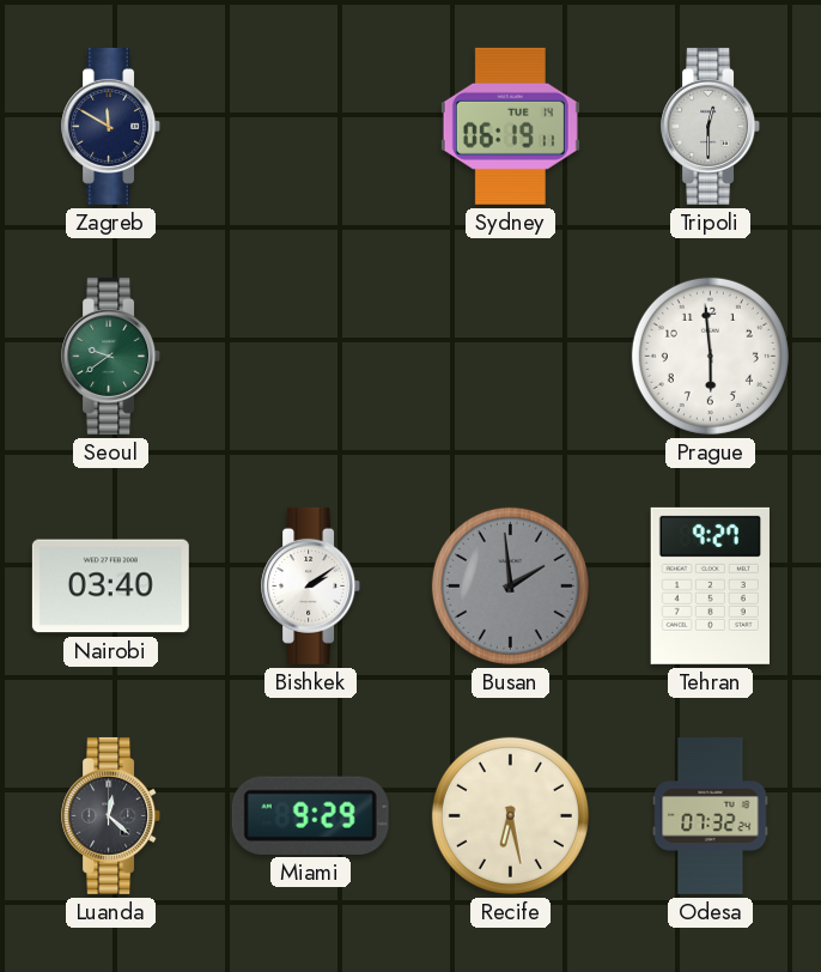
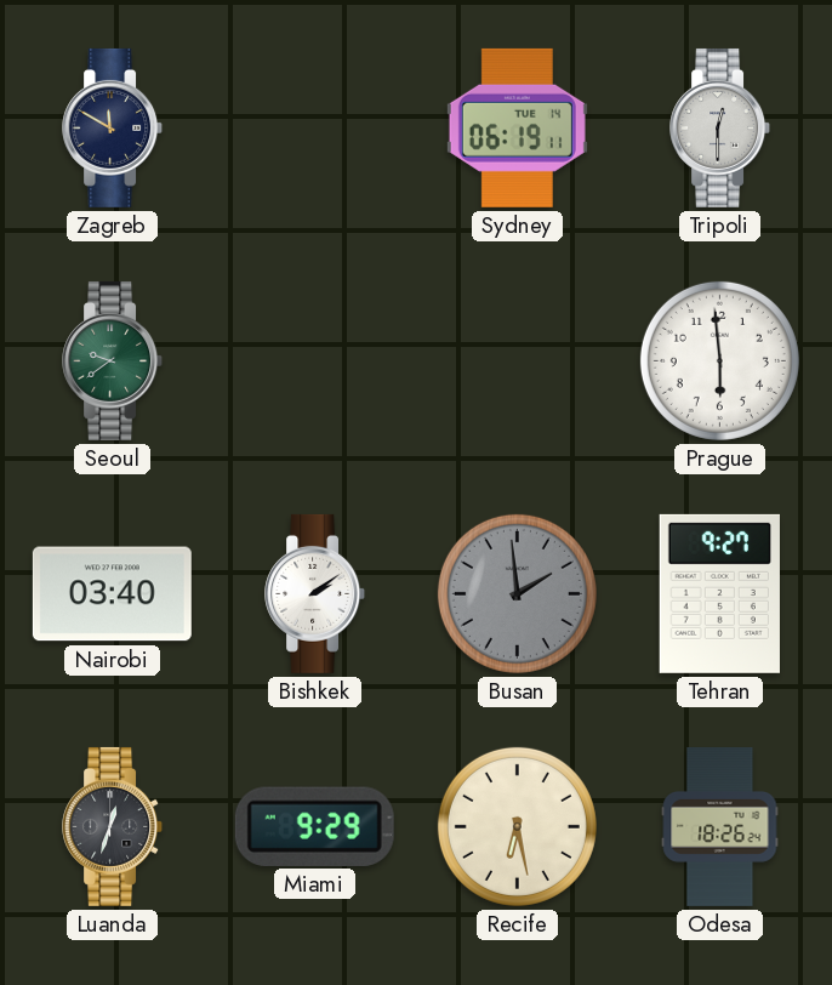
Luanda: 12:22 -> 12:33 (113, 826)
Odesa: 07:32 -> 18:26 (720, 826)
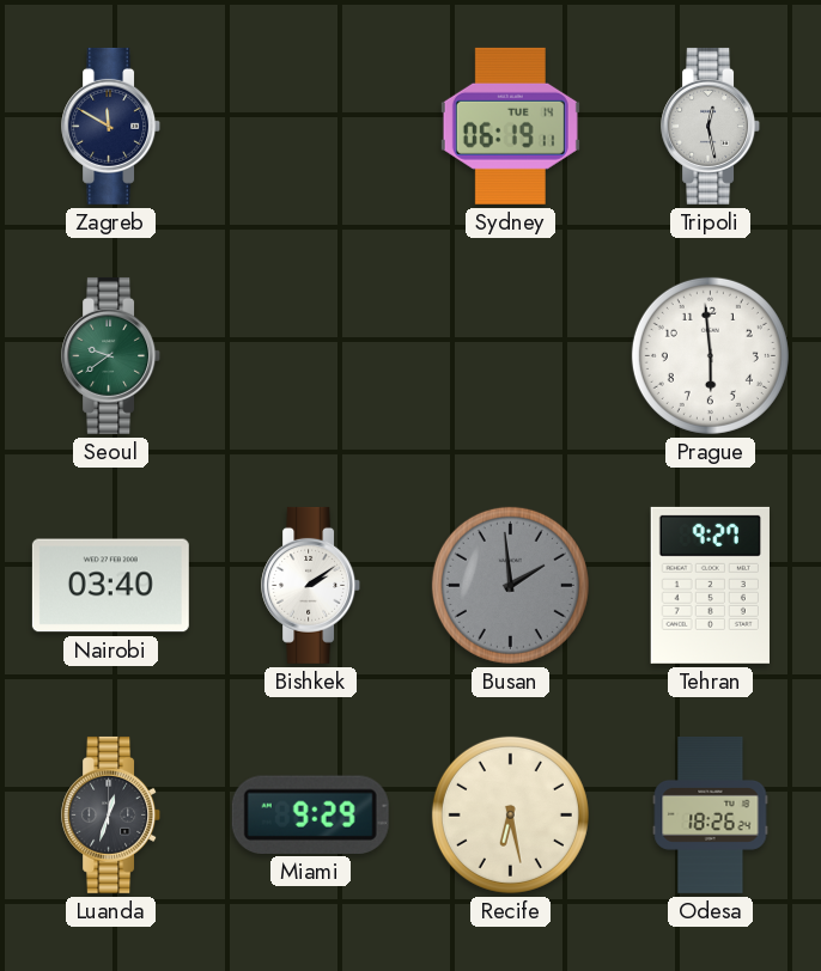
Tripoli: 12:30 -> 12:28 (711, 126)
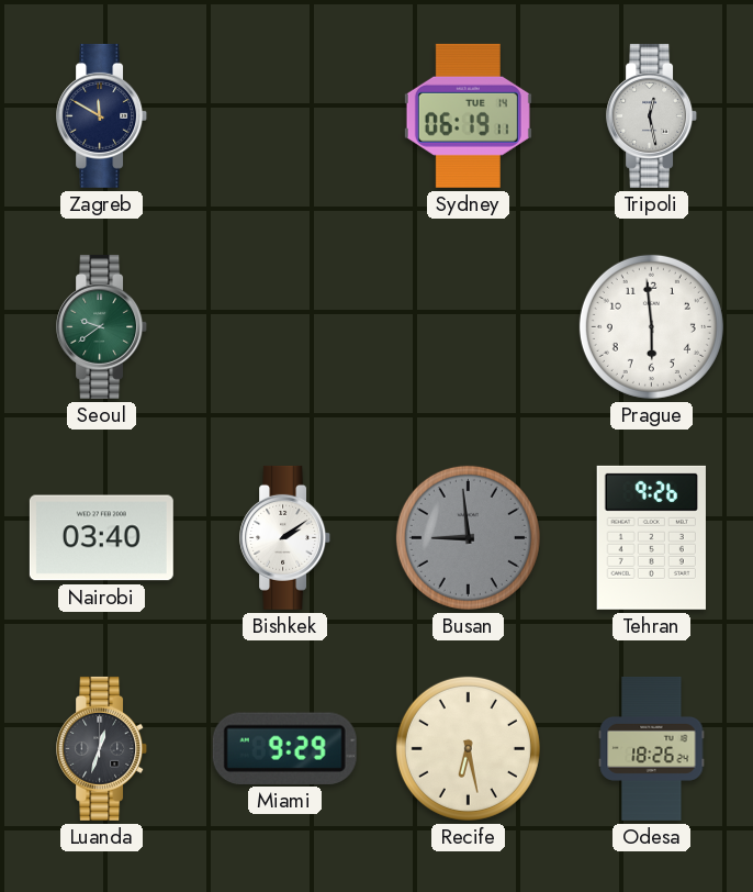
Busan: 1:59 -> 8:59 (468, 537)
Tehran: 9:27 -> 9:26 (651, 537)
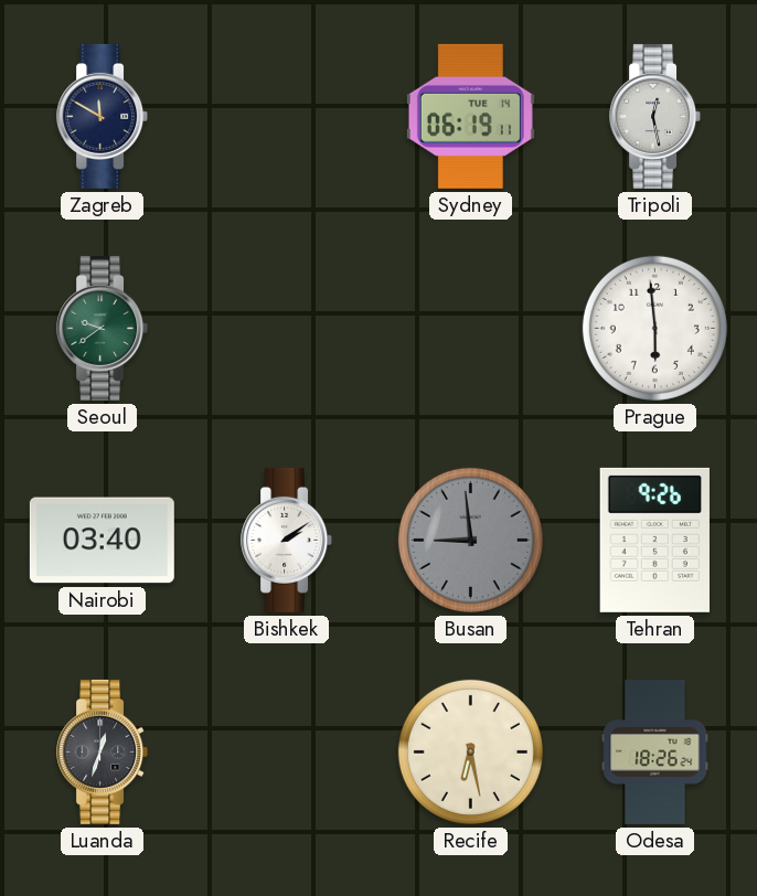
Miami: 9:29 -> none (284, 748)
